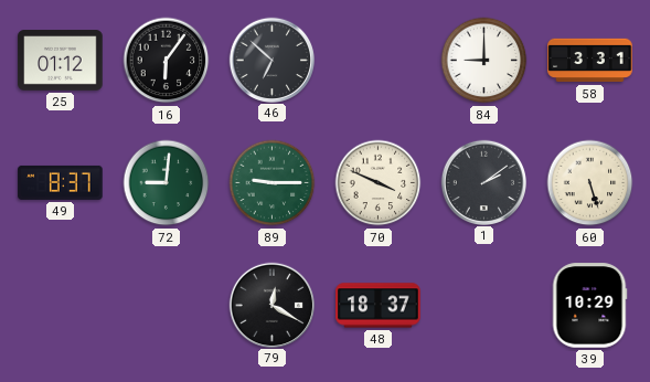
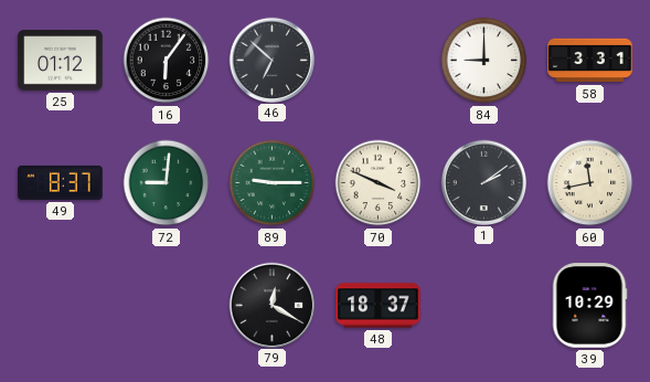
60: 5:27 -> 11:43 (590, 183)
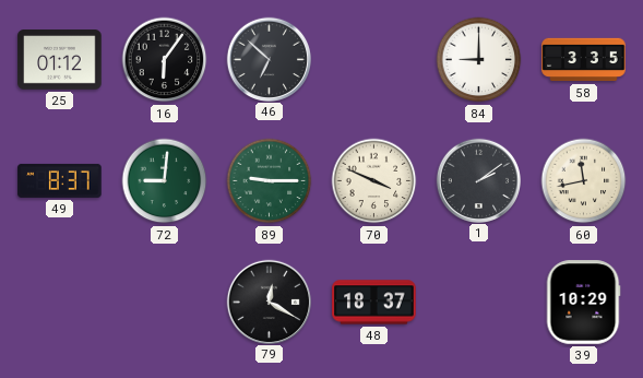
58: 3:31 -> 3:35 (584, 60)
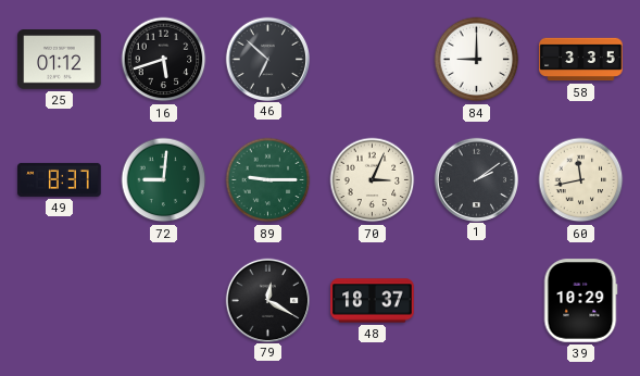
16: 6:06 -> 5:42 (164, 60)
70: 3:49 -> 3:04 (373, 180)
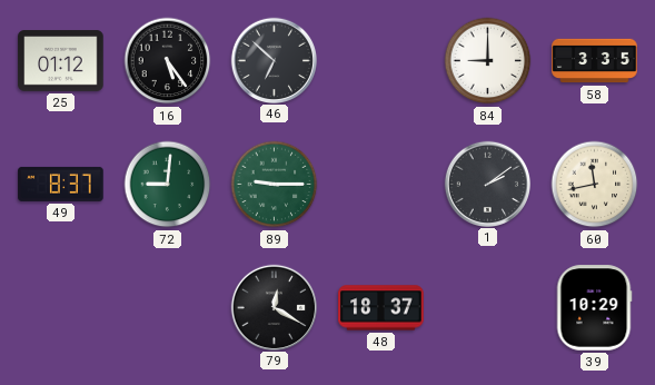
16: 5:42 -> 5:24 (168, 61)
70: 3:04 -> none (373, 180)
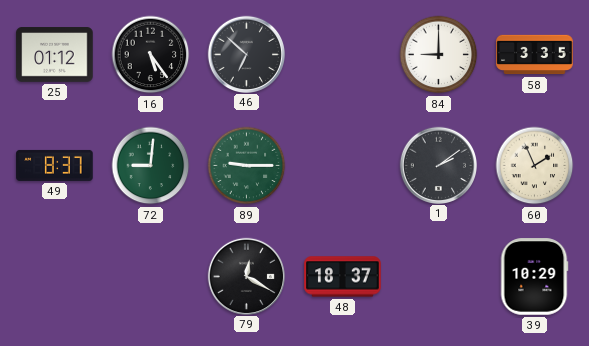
60: 11:43 -> 1:56 (535, 166)
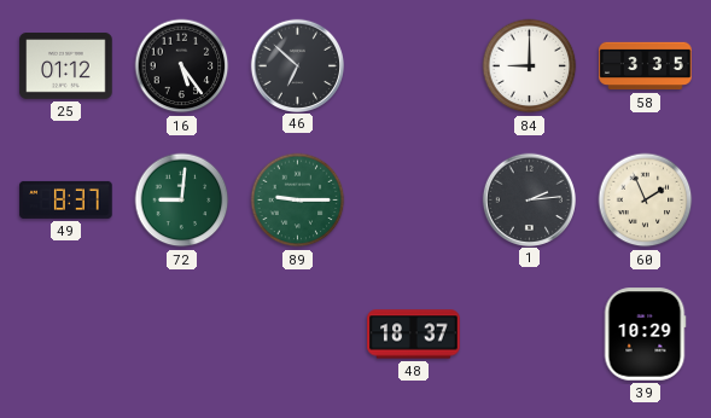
1: 2:09 -> 2:14 (529, 199)
79: 12:20 -> none (246, 276)
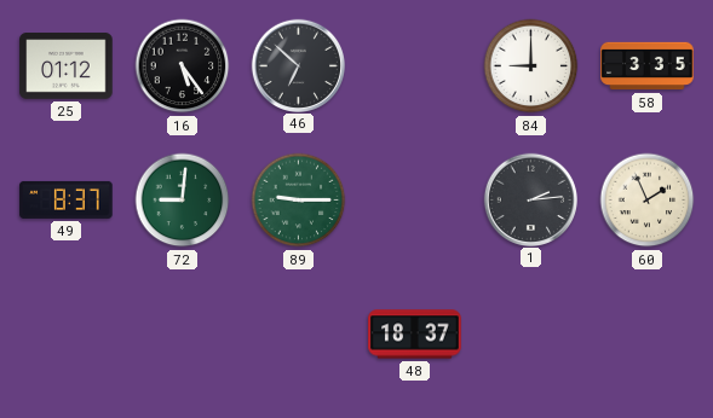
39: 10:29 -> none (645, 335)
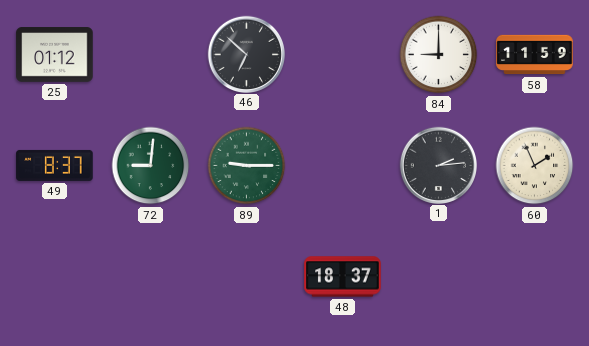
16: 5:24 -> none (183, 66)
58: 3:35 -> 11:59 (535, 55)
